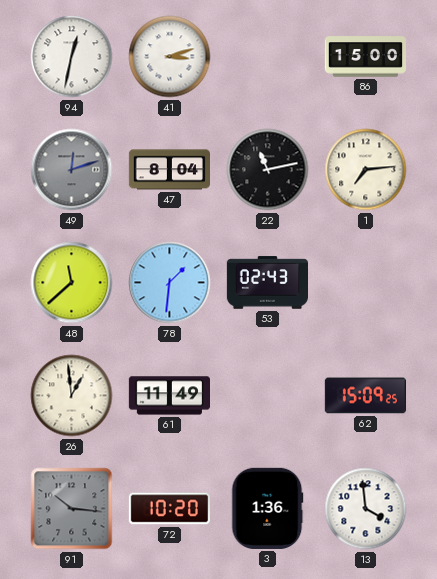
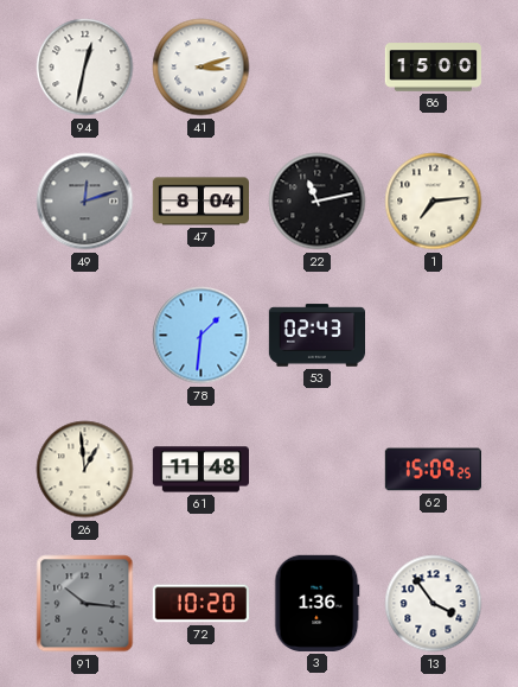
48: 11:38 -> none (72, 283)
61: 11:49 -> 11:48 (200, 470)
13: 3:59 -> 3:54 (434, 604)
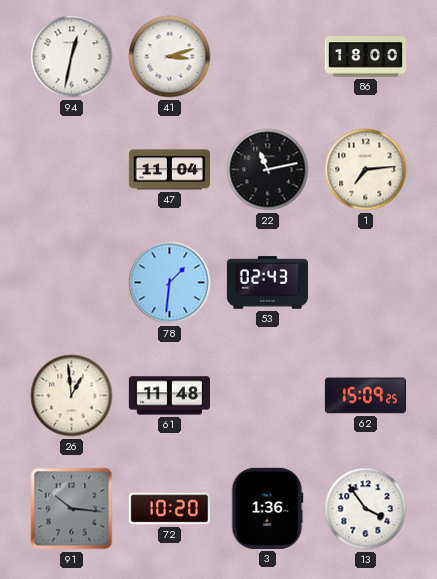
86: 15:00 -> 18:00 (365, 57)
49: 12:12 -> none (85, 202)
47: 8:04 -> 11:04 (169, 170)
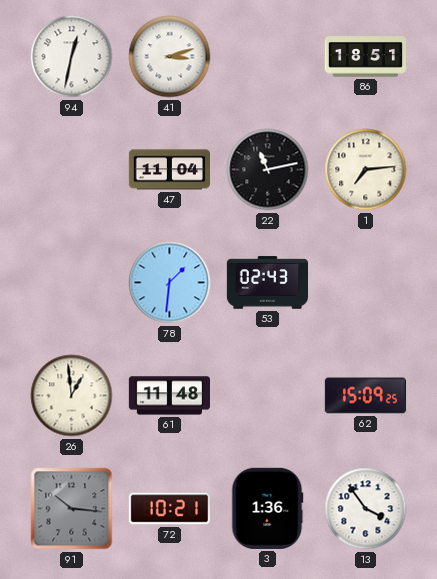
86: 18:00 -> 18:51 (365, 57)
72: 10:20 -> 10:21 (169, 509)
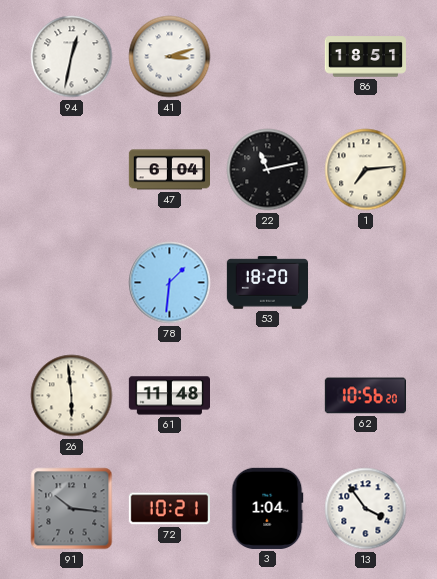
47: 11:04 -> 6:04 (169, 170)
53: 02:43 -> 18:20 (267, 283)
26: 12:59 -> 5:59 (72, 396)
62: 15:09 -> 10:56 (365, 396)
3: 1:36 -> 1:04 (268, 508)
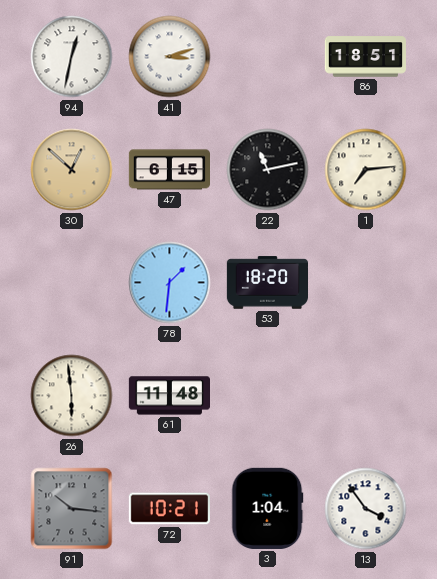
30: none -> 12:52 (72, 170)
47: 6:04 -> 6:15 (169, 170)
62: 10:56 -> none (365, 396)
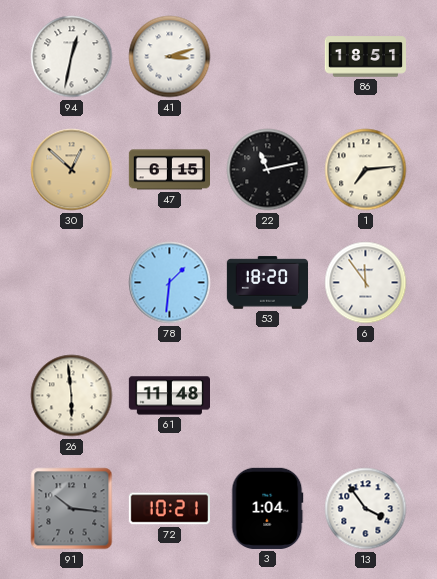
6: none -> 11:54 (366, 283)
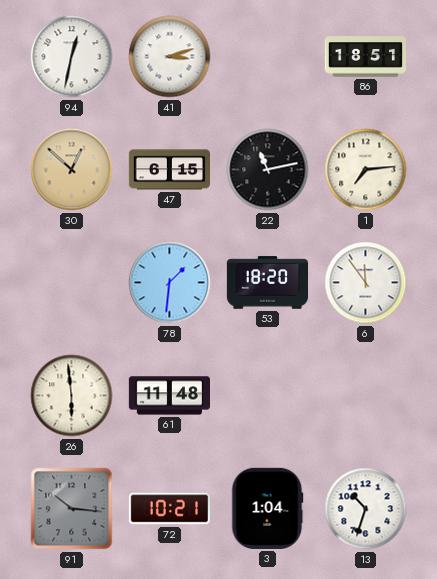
13: 3:54 -> 10:33 (366, 509)
